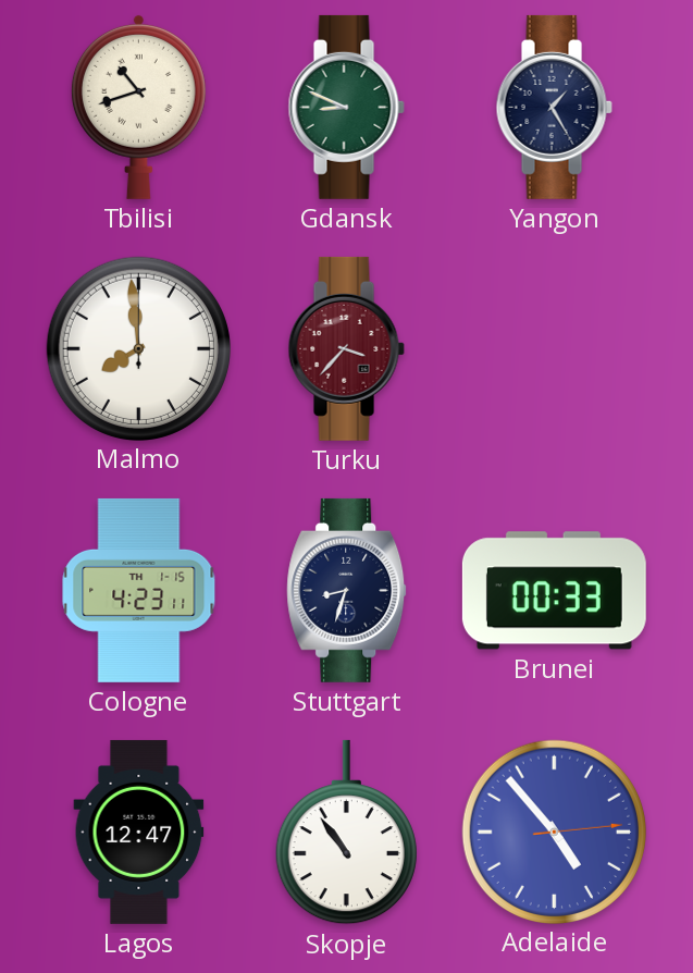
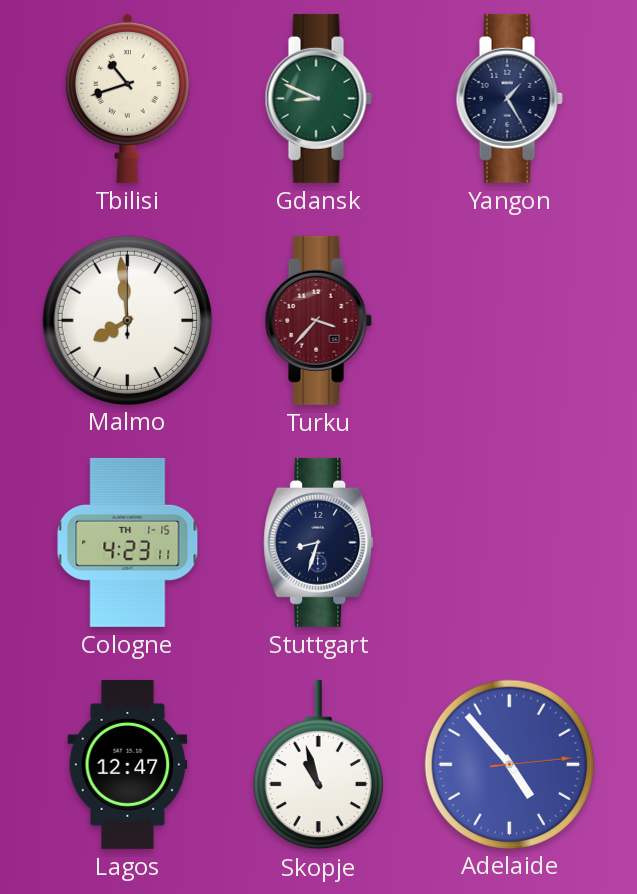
Brunei: 00:33 -> none (554, 591)
Skopje: 10:54 -> 10:57 (318, 765)
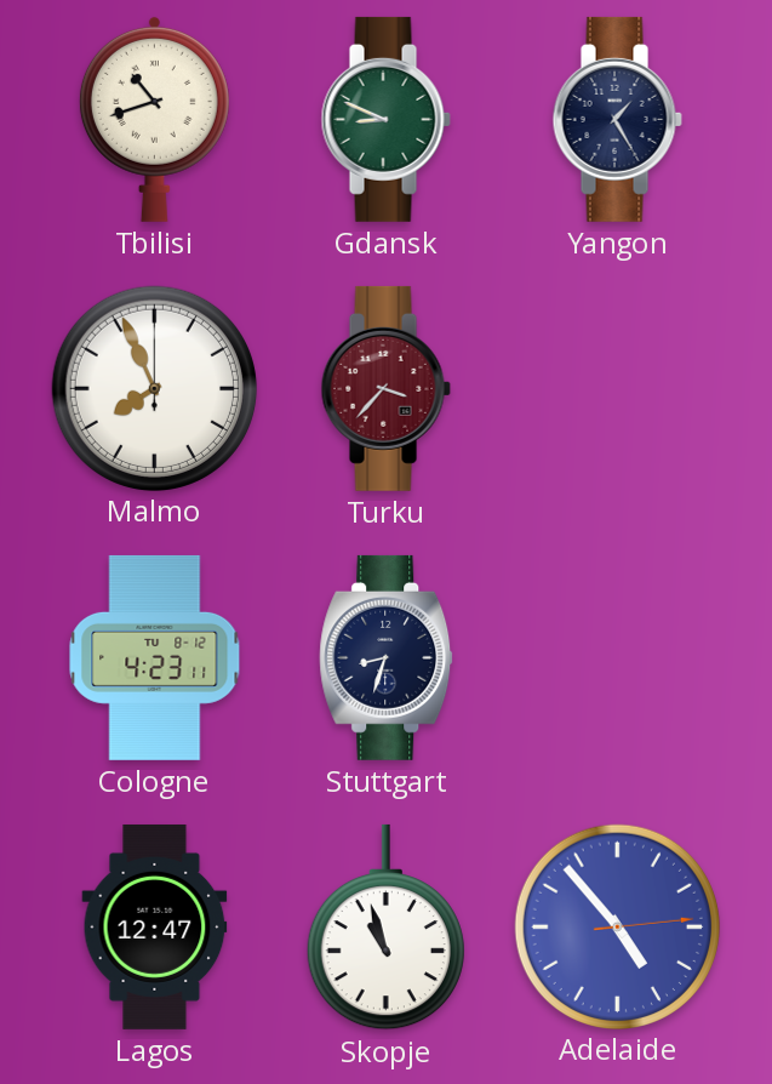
Malmo: 7:59 -> 7:56 (154, 388)
Cologne date: TH 1-15 -> TU 8-12 (155, 657)
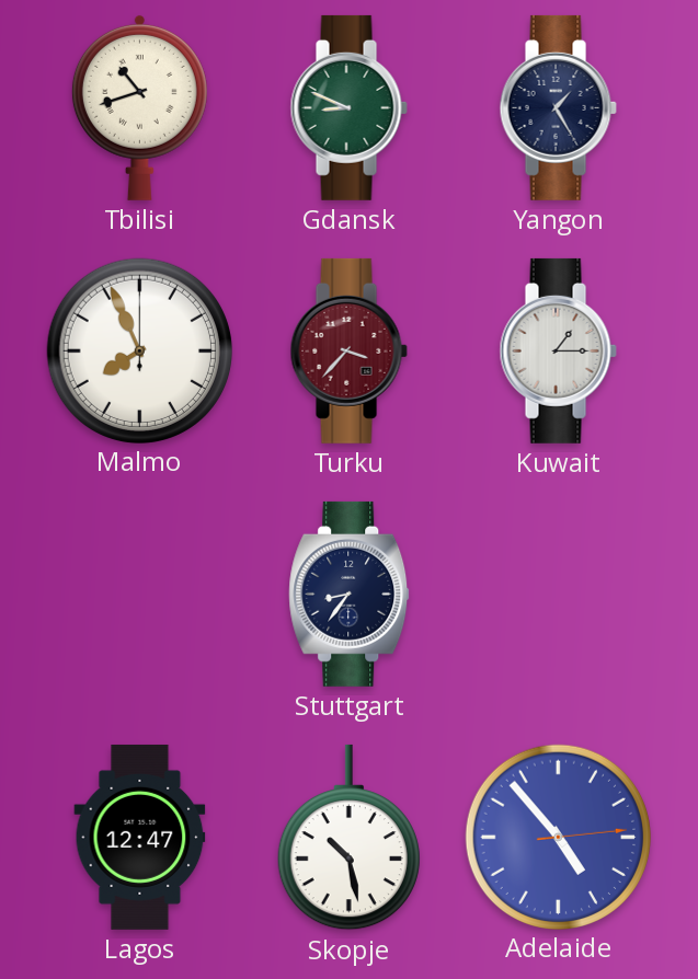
Kuwait: none -> 1:15 (558, 350)
Cologne: 4:23 -> none (155, 657)
Stuttgart: 8:33 -> 8:36 (350, 594)
Skopje: 10:57 -> 10:28 (348, 838)
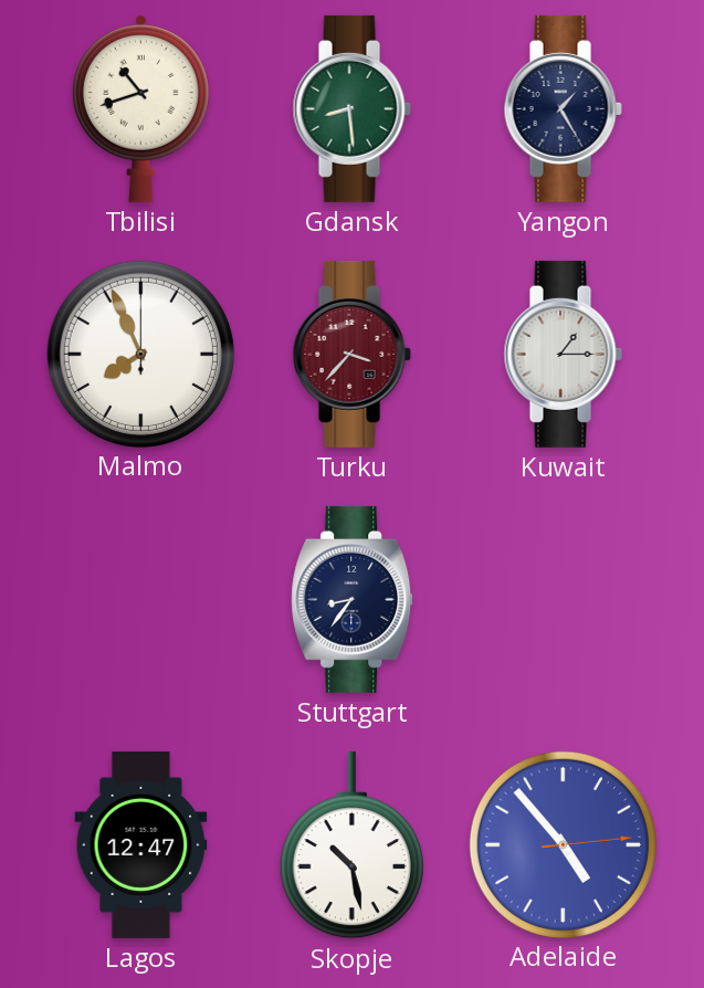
Gdansk: 8:49 -> 8:29 (351, 108)
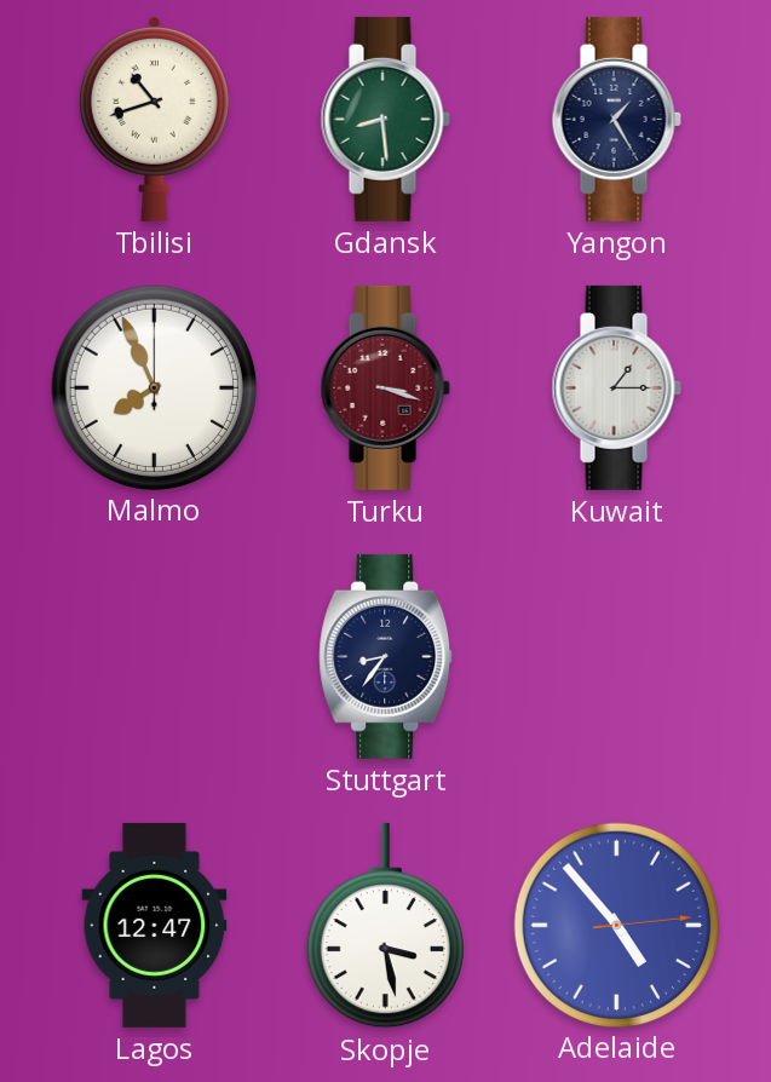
Turku: 3:37 -> 3:18 (385, 387)
Skopje: 10:28 -> 3:28 (385, 926)
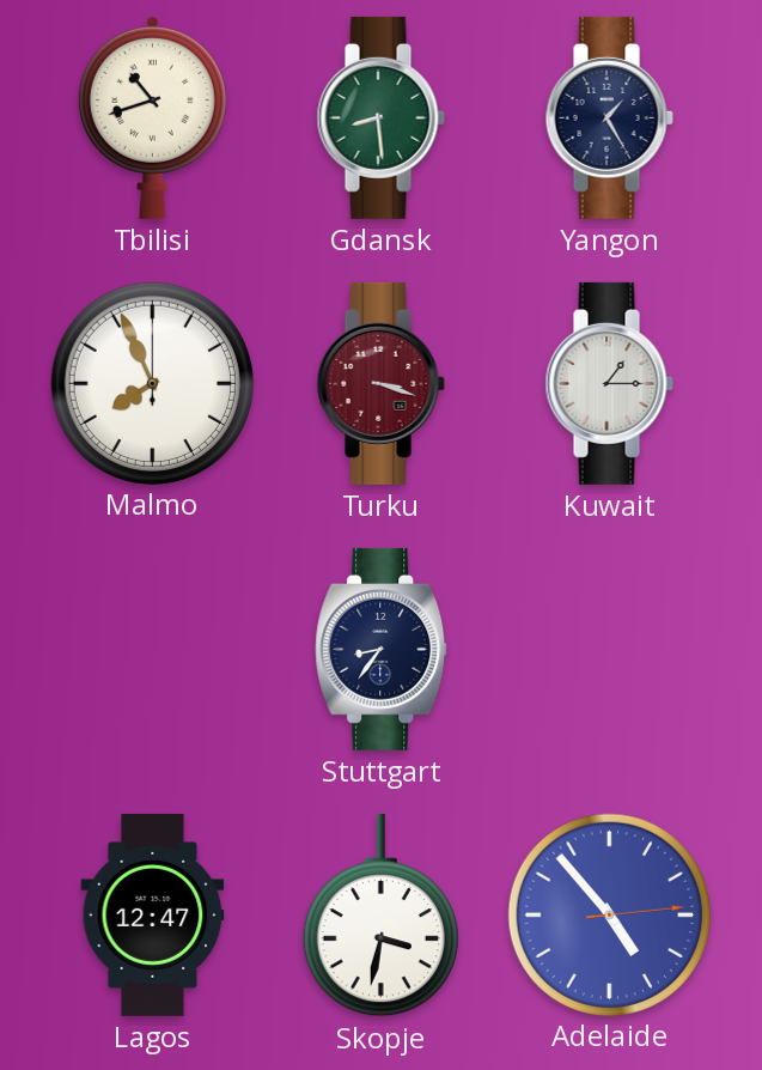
Skopje: 3:28 -> 3:32 (380, 916)
